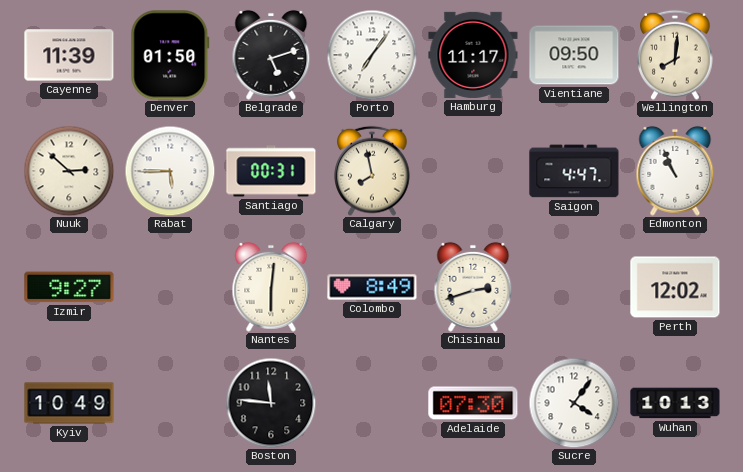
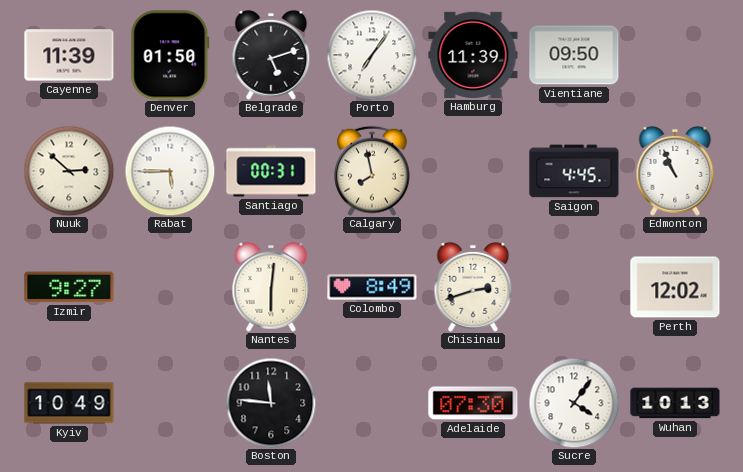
Hamburg: 11:17 -> 11:39 (473, 55)
Wellington: 8:01 -> none (675, 55)
Saigon: 4:47 -> 4:45 (574, 171)
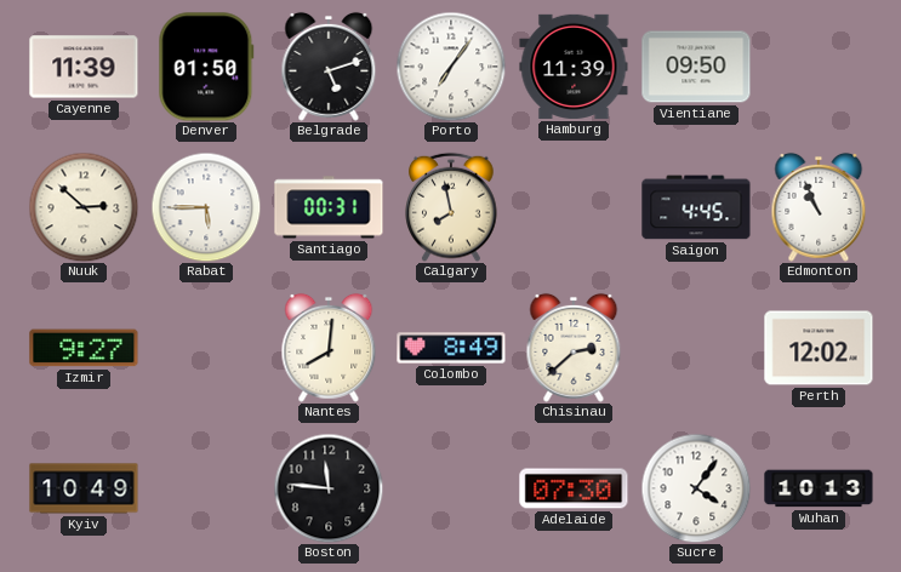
Nantes: 6:01 -> 8:01 (329, 348)
Chisinau: 2:42 -> 2:38 (574, 348)
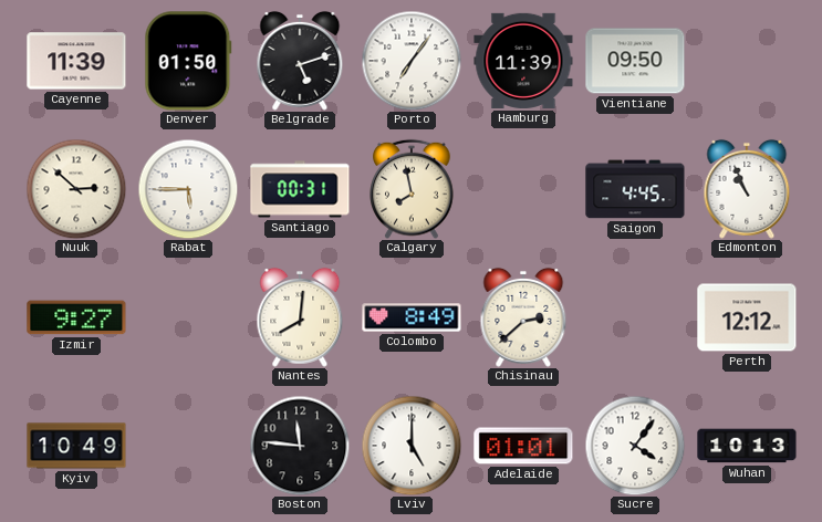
Perth: 12:02 -> 12:12 (747, 317)
Lviv: none -> 5:00 (412, 446)
Adelaide: 07:30 -> 01:01 (523, 446)
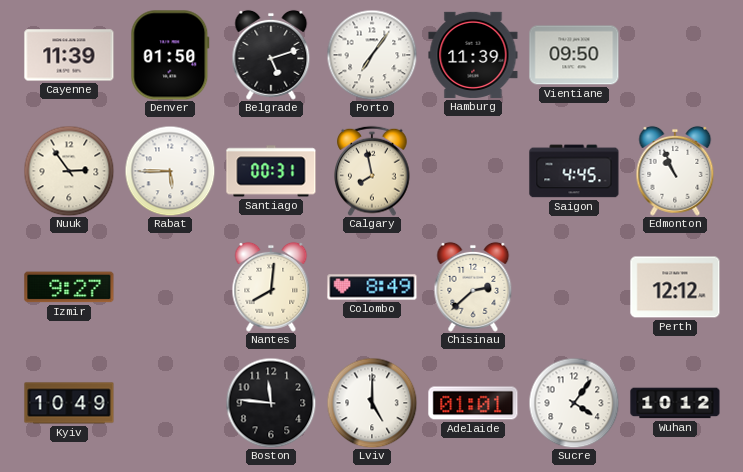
Nuuk: 2:52 -> 2:54 (69, 171)
Wuhan: 10:13 -> 10:12 (675, 403)
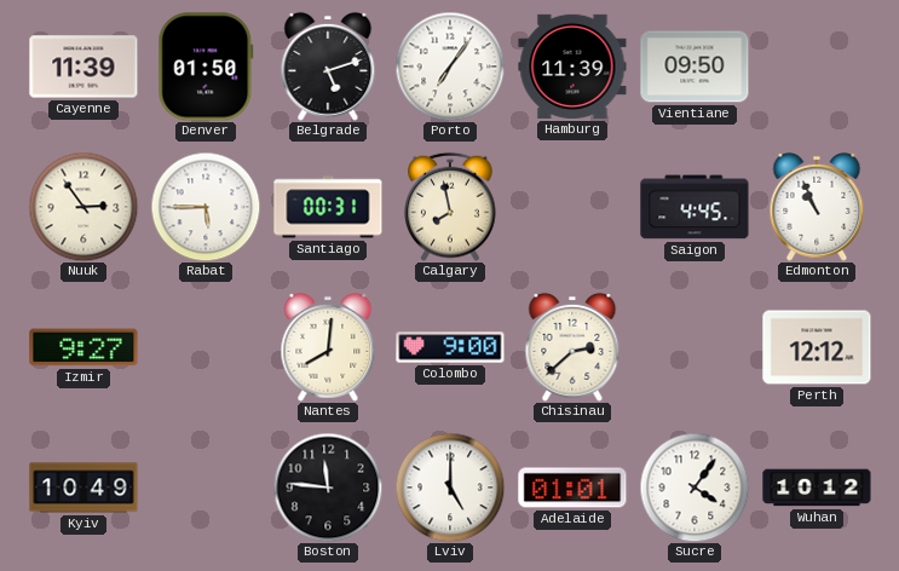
Colombo: 8:49 -> 9:00 (450, 347)
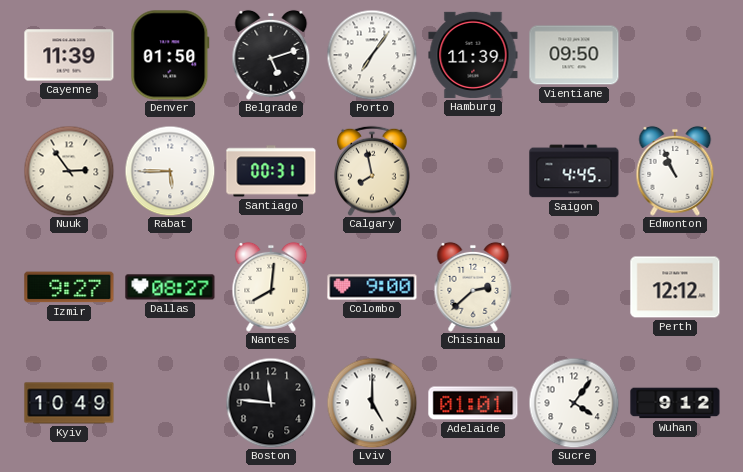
Dallas: none -> 08:27 (170, 287)
Wuhan: 10:12 -> 9:12 (675, 403)
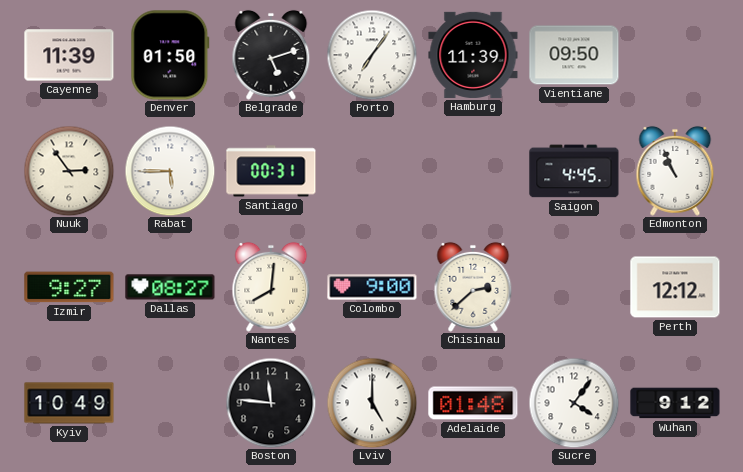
Calgary: 7:58 -> none (372, 171)
Adelaide: 01:01 -> 01:48 (473, 403)
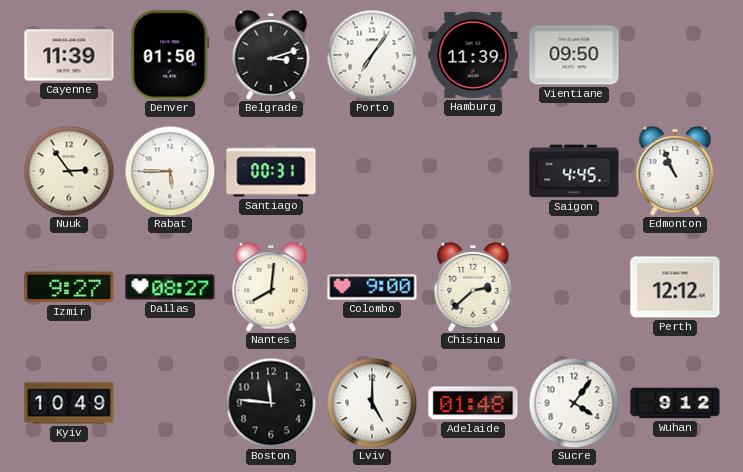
Belgrade: 5:12 -> 3:12 (271, 55)
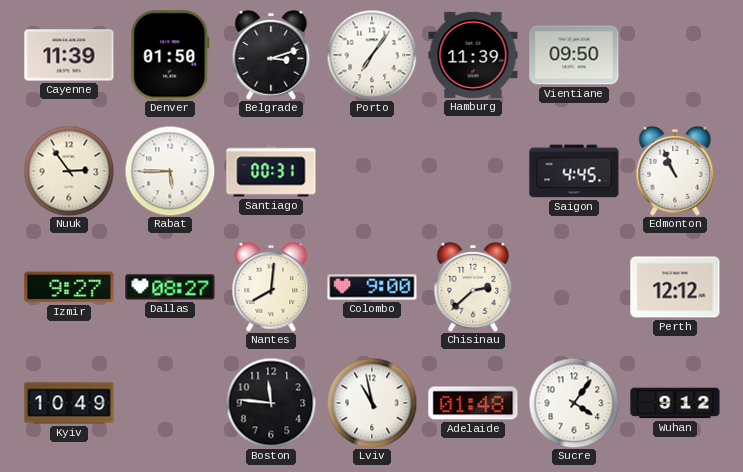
Lviv: 5:00 -> 10:58 (372, 403)
